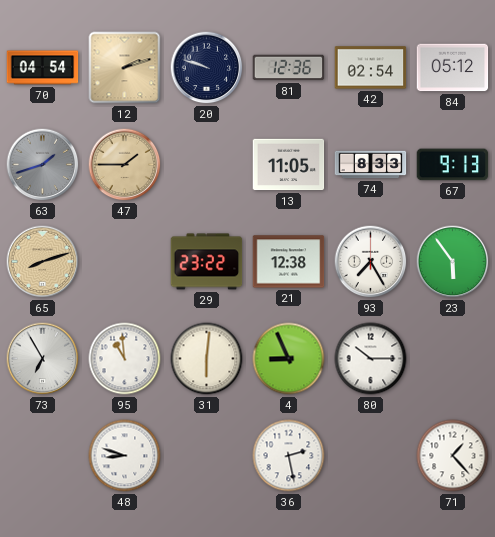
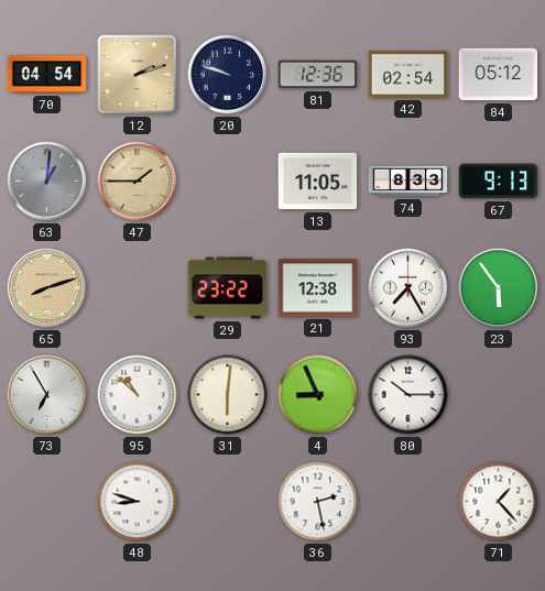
63: 1:42 -> 1:01 (47, 182)
95: 10:59 -> 10:52 (138, 395)
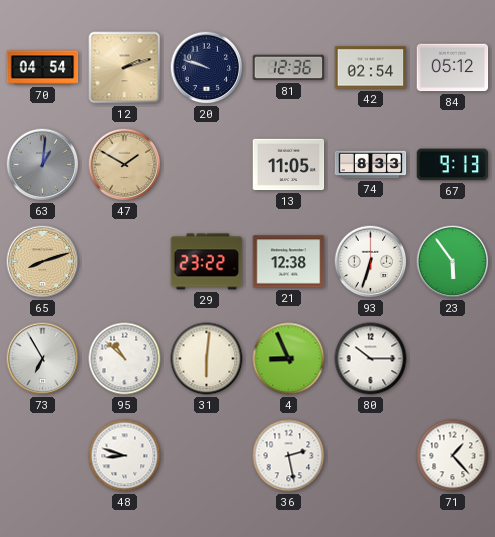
47: 1:45 -> 1:50 (125, 165)
93: 7:25 -> 6:33 (371, 262)
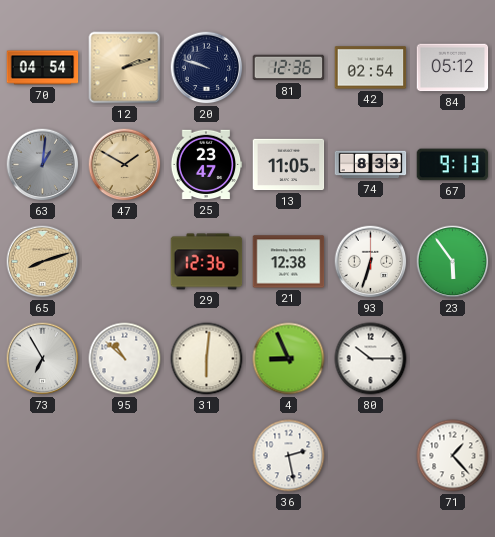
25: none -> 23:47 (206, 165)
29: 23:22 -> 12:36 (207, 262)
48: 8:48 -> none (125, 456)
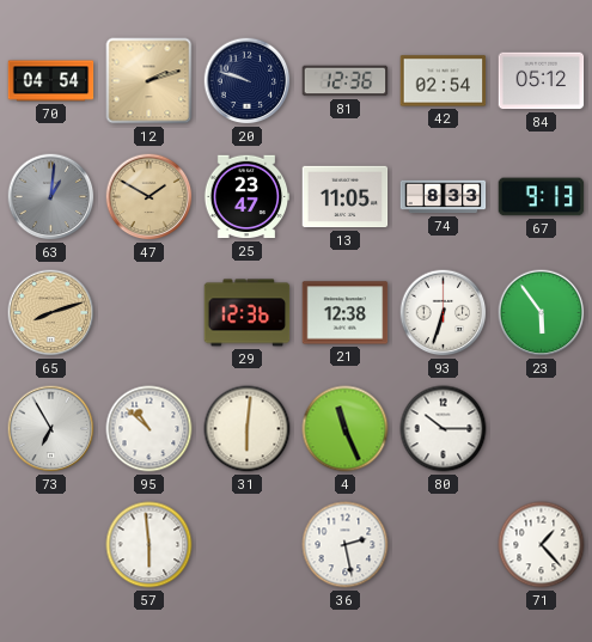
4: 8:56 -> 11:26 (346, 429)
57: none -> 5:59 (149, 545)
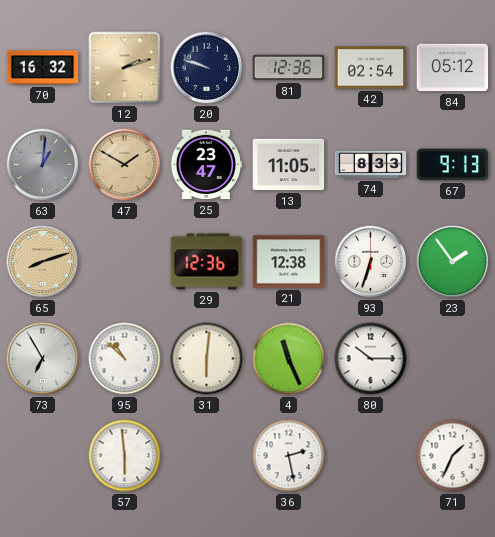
70: 04:54 -> 16:32 (43, 68)
23: 5:54 -> 1:54 (453, 262)
71: 1:23 -> 1:34 (453, 456)
